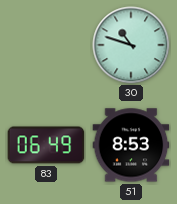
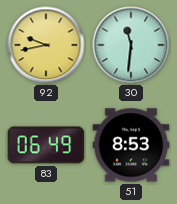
92: none -> 9:43 (46, 45)
30: 10:48 -> 11:31 (131, 45)
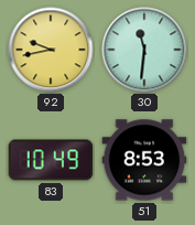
83: 06:49 -> 10:49 (51, 160)
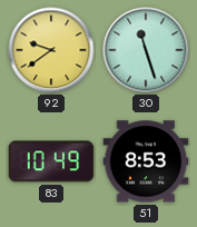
92: 9:43 -> 9:39 (51, 50)
30: 11:31 -> 11:27 (146, 50)
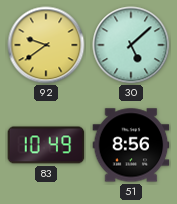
30: 11:27 -> 5:08 (131, 45)
51: 8:53 -> 8:56 (131, 145)
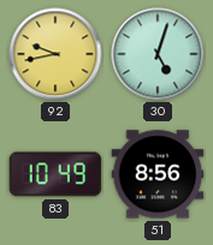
92: 9:39 -> 9:43 (55, 54)
30: 5:08 -> 5:03 (158, 54)
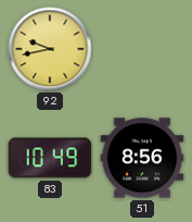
30: 5:03 -> none (158, 54)
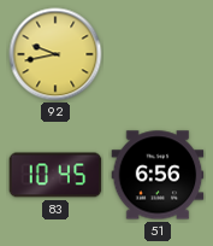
83: 10:49 -> 10:45 (55, 175)
51: 8:56 -> 6:56 (158, 175)
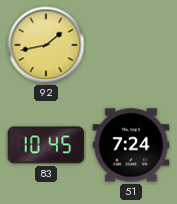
92: 9:43 -> 1:43 (46, 45)
51: 6:56 -> 7:24 (131, 145)
